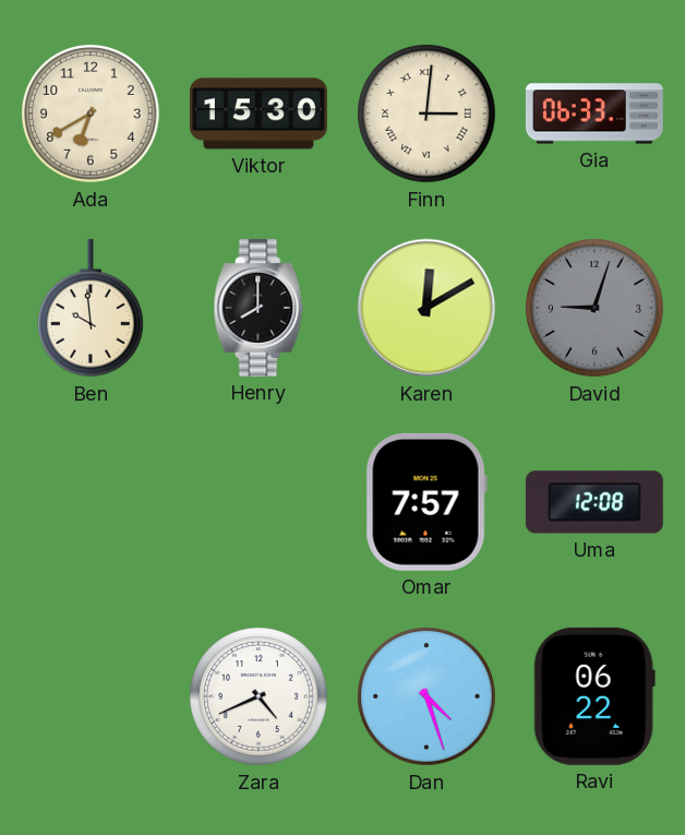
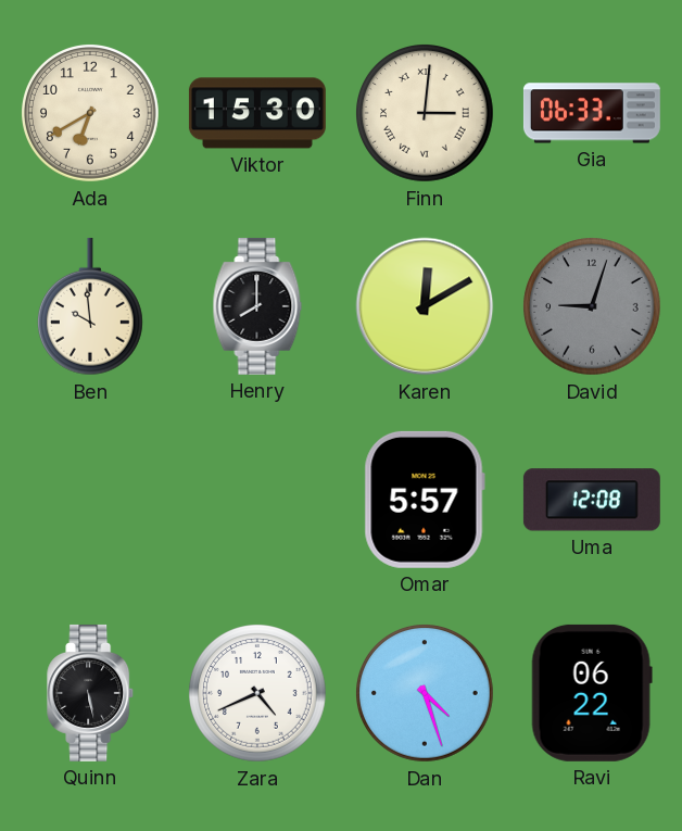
Omar: 7:57 -> 5:57 (425, 500)
Quinn: none -> 5:28 (91, 693)
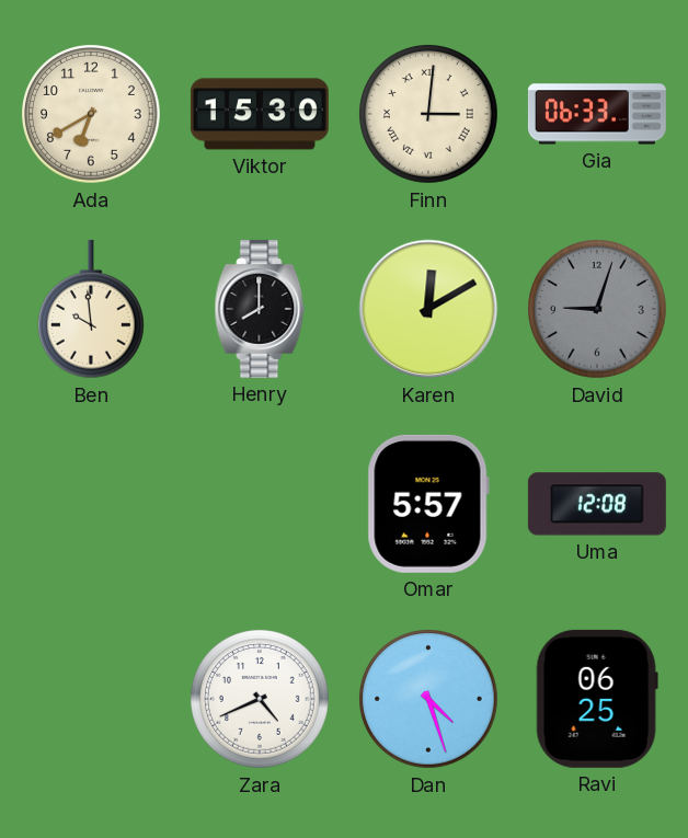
Quinn: 5:28 -> none (91, 693)
Ravi: 06:22 -> 06:25 (597, 699)
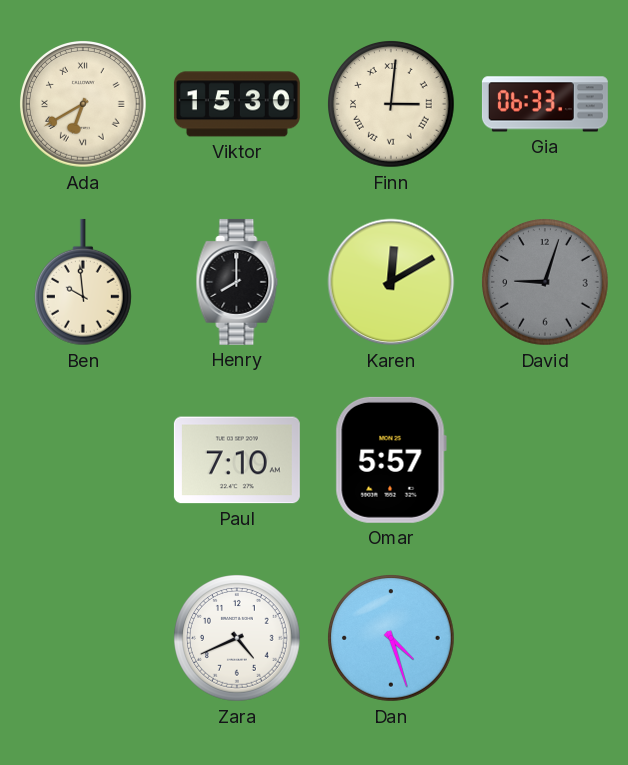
Ada numerals: Arabic -> Roman (84, 105)
Paul: none -> 7:10 (237, 460)
Uma: 12:08 -> none (597, 504)
Ravi: 06:25 -> none (597, 699)
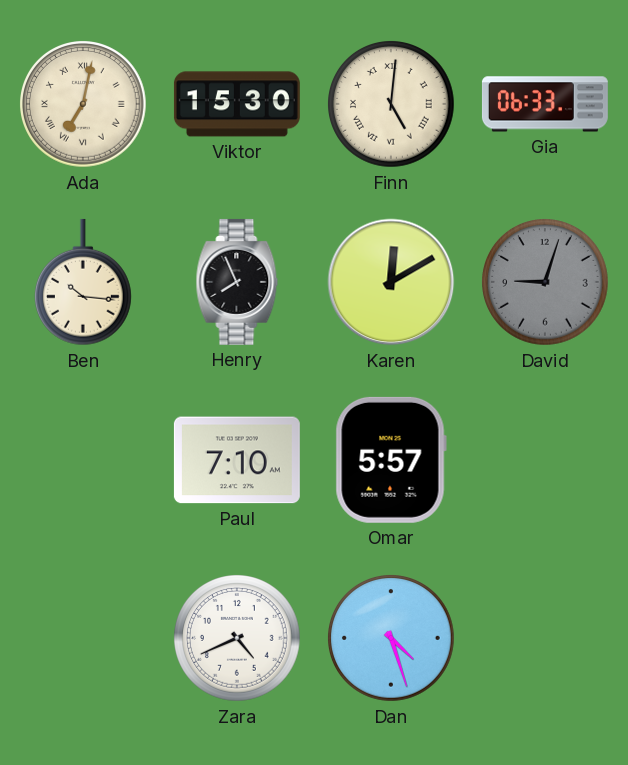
Ada: 6:40 -> 7:02 (84, 105)
Finn: 3:01 -> 5:01 (392, 105)
Ben: 9:59 -> 10:16 (83, 282)
Henry: 8:00 -> 7:56 (237, 282)
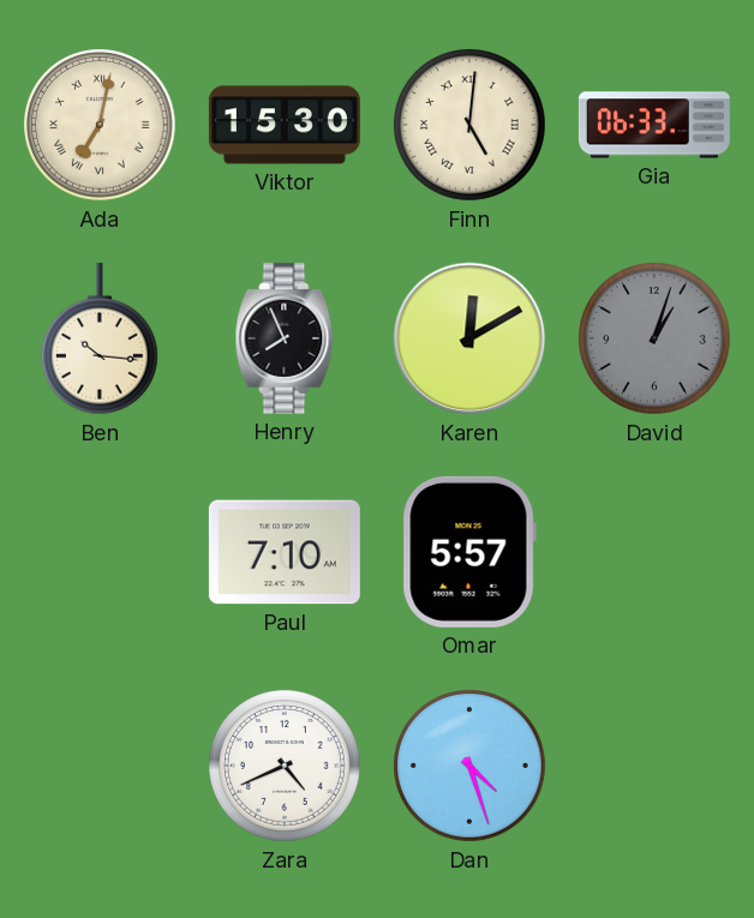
David: 9:03 -> 1:03 (656, 340)
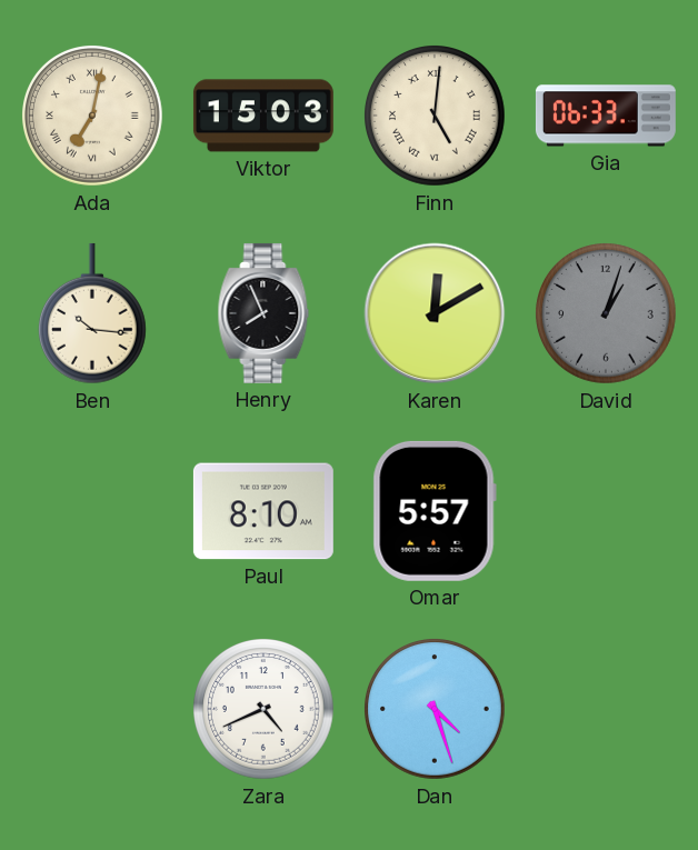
Viktor: 15:30 -> 15:03 (263, 116)
Paul: 7:10 -> 8:10 (263, 511)
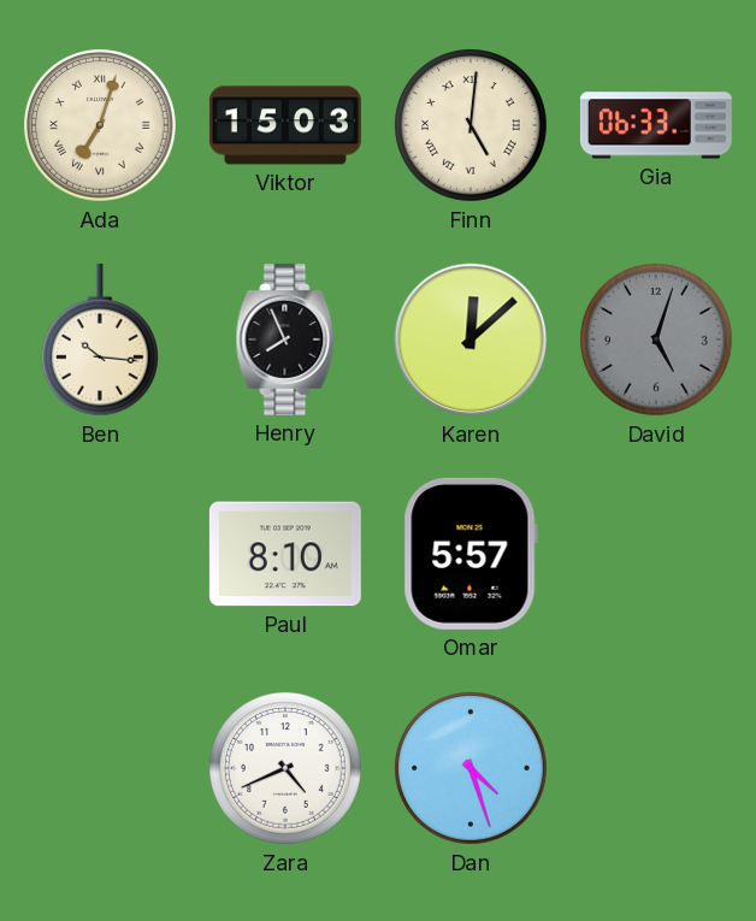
Ada: 7:02 -> 7:03 (101, 126)
Karen: 12:10 -> 12:08 (471, 340)
David: 1:03 -> 5:03 (657, 341)
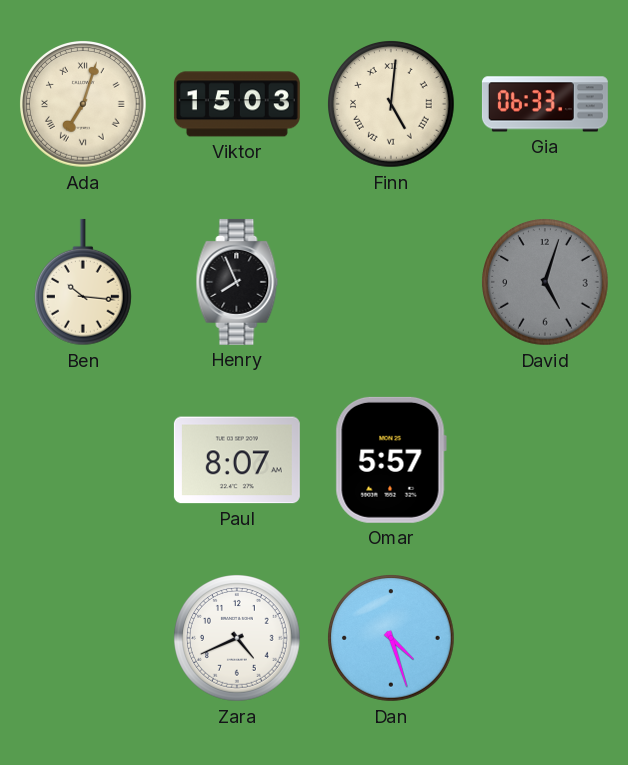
Karen: 12:08 -> none (471, 340)
Paul: 8:10 -> 8:07 (237, 460)
